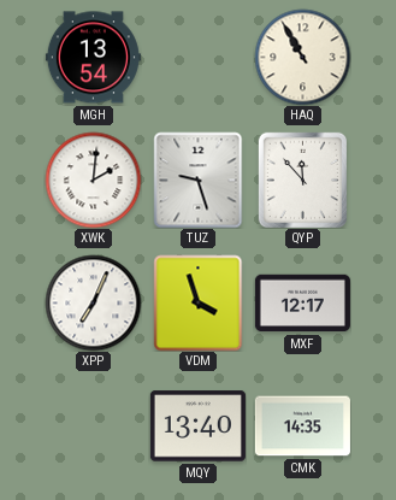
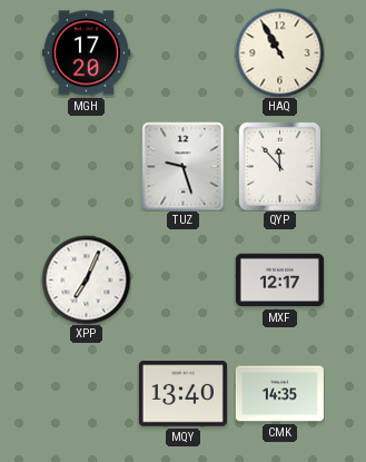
MGH: 13:54 -> 17:20 (86, 53)
XWK: 2:01 -> none (93, 180)
VDM: 3:57 -> none (199, 302)
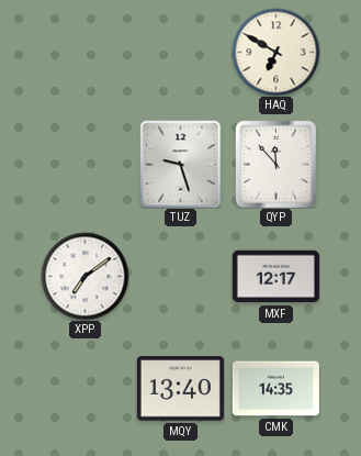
MGH: 17:20 -> none (86, 53)
HAQ: 10:55 -> 6:50 (275, 52)
XPP: 7:04 -> 7:09 (84, 276)
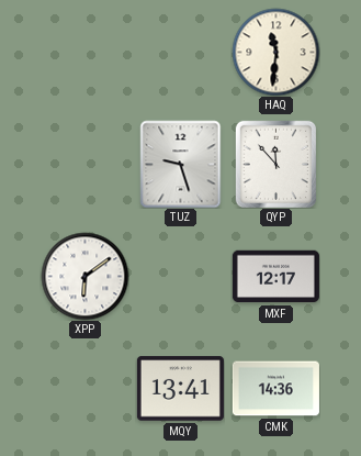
HAQ: 6:50 -> 11:31 (275, 52)
XPP: 7:09 -> 6:09 (84, 276)
MQY: 13:40 -> 13:41 (180, 389)
CMK: 14:35 -> 14:36 (275, 389)
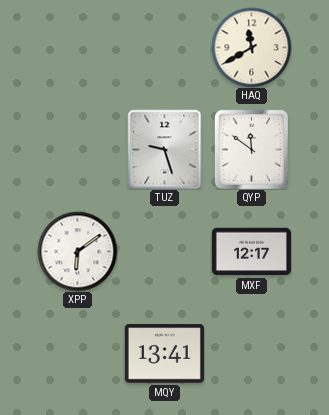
HAQ: 11:31 -> 11:40 (251, 47)
QYP: 11:53 -> 11:51 (251, 149)
CMK: 14:36 -> none (275, 389)
